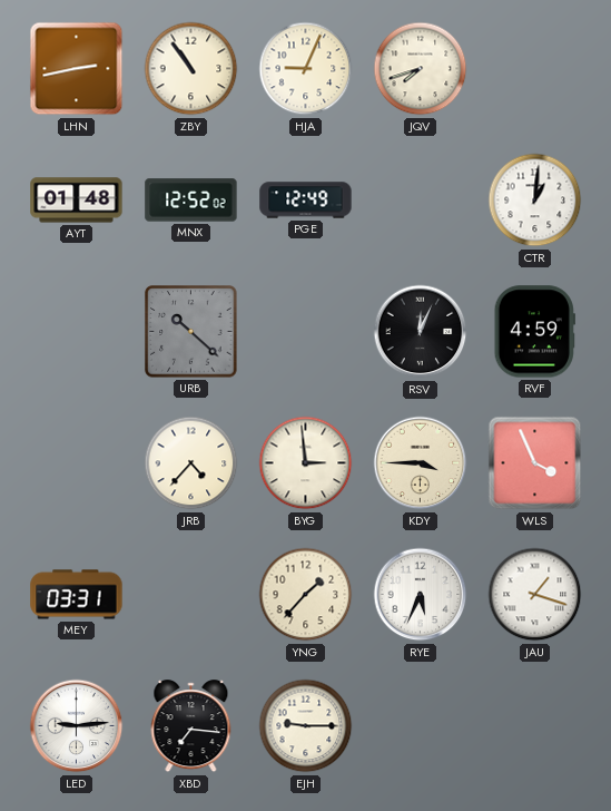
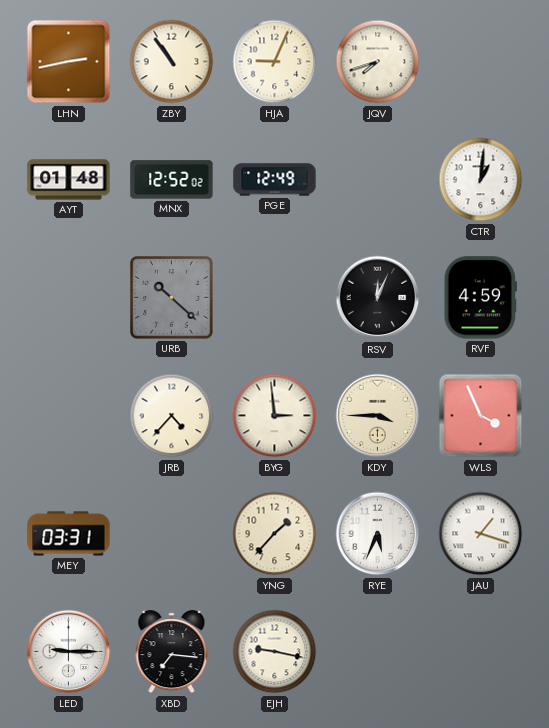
LED: 9:14 -> 9:15 (69, 652)
EJH: 9:15 -> 9:17 (275, 652)
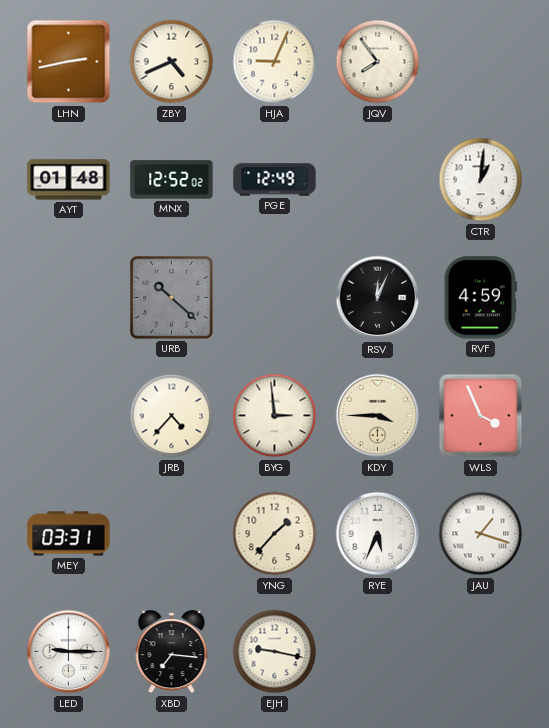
ZBY: 10:54 -> 4:41 (172, 62)
JQV: 7:42 -> 7:54 (378, 62)
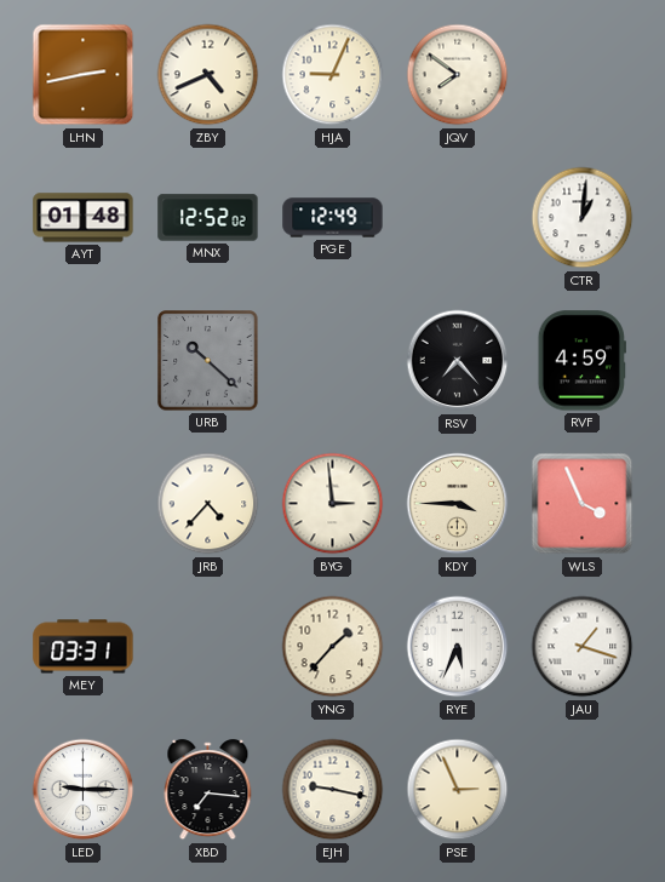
JQV: 7:54 -> 7:51 (458, 75)
RSV: 12:04 -> 7:23 (458, 361)
PSE: none -> 2:56 (458, 790)
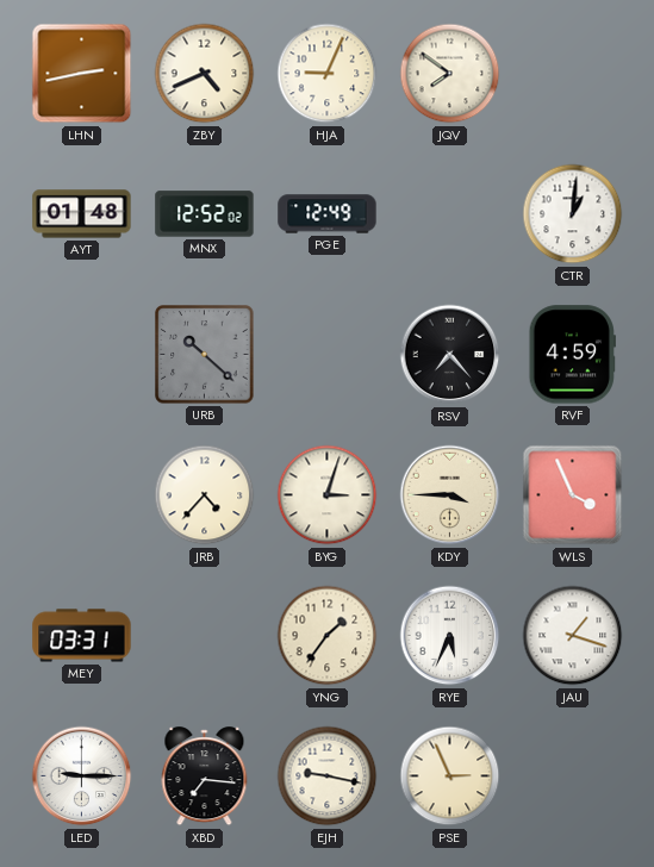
BYG: 2:59 -> 3:03 (328, 495)
YNG: 1:37 -> 1:36 (328, 636)
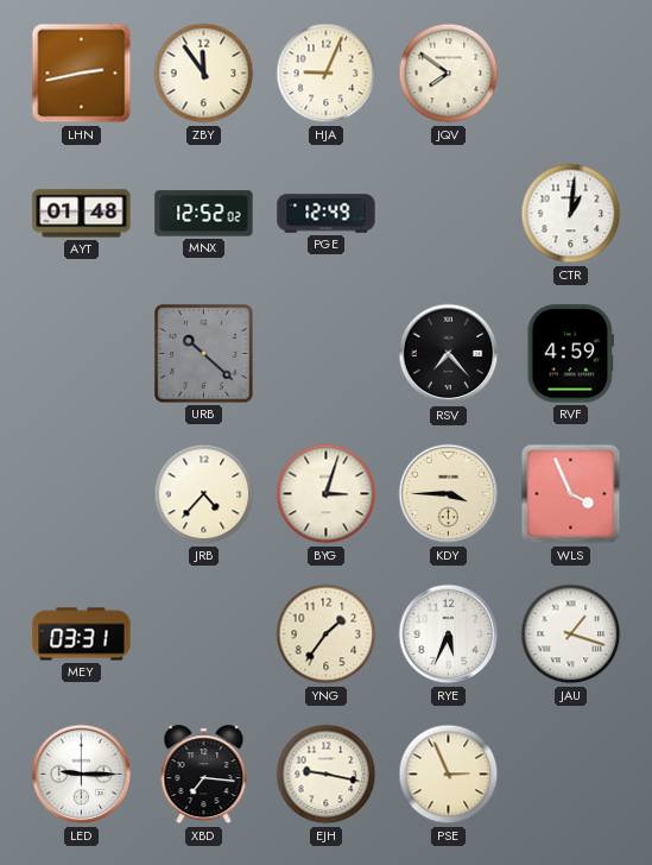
ZBY: 4:41 -> 11:54 (204, 74)
